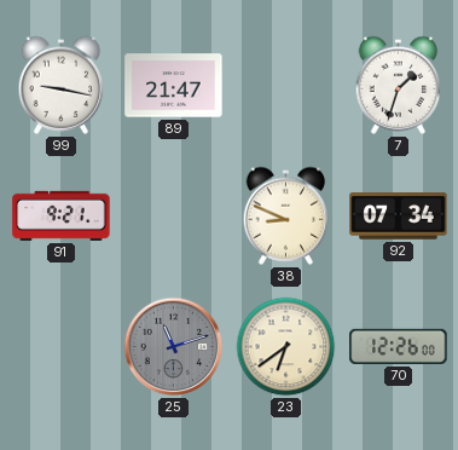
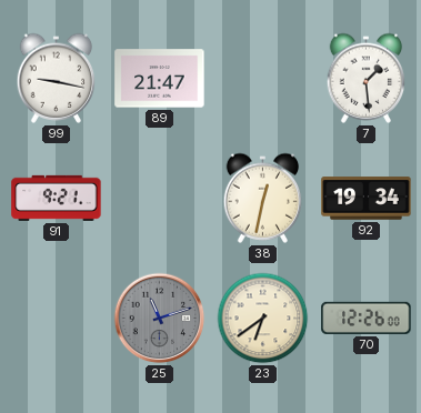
7: 1:33 -> 1:29 (367, 78)
38: 8:49 -> 12:32 (263, 198)
92: 07:34 -> 19:34 (367, 199)
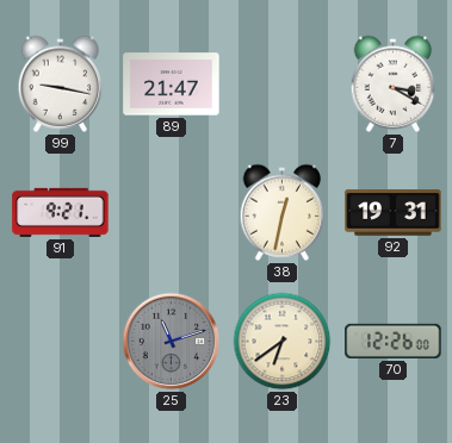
7: 1:29 -> 3:20 (394, 83)
92: 19:34 -> 19:31 (394, 213)
